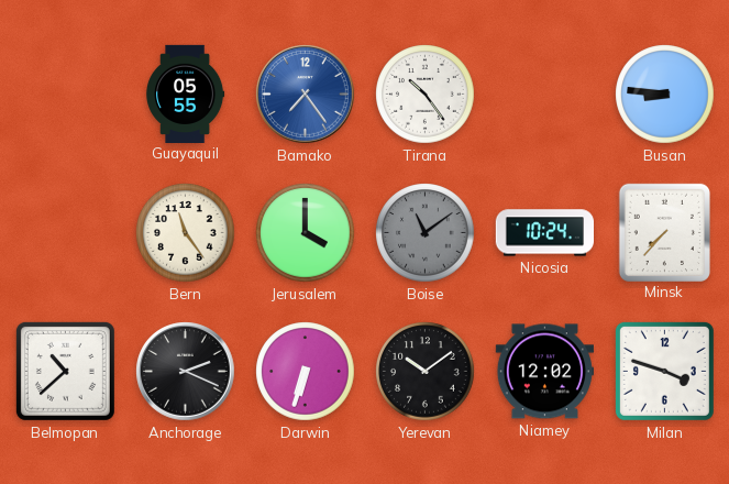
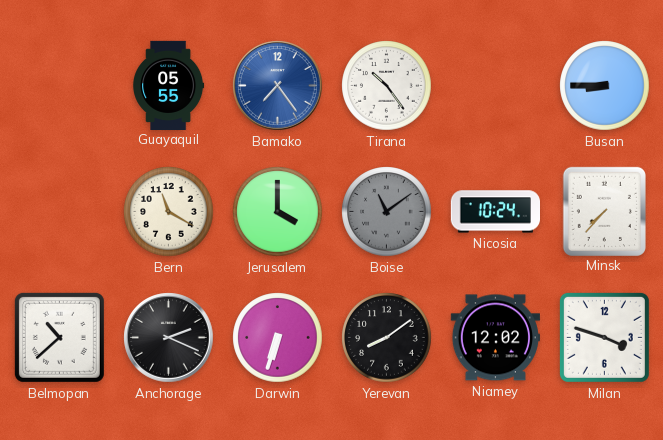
Busan: 8:46 -> 8:45 (605, 86)
Bern: 11:24 -> 11:20 (169, 212)
Yerevan: 10:09 -> 8:09 (387, 338)
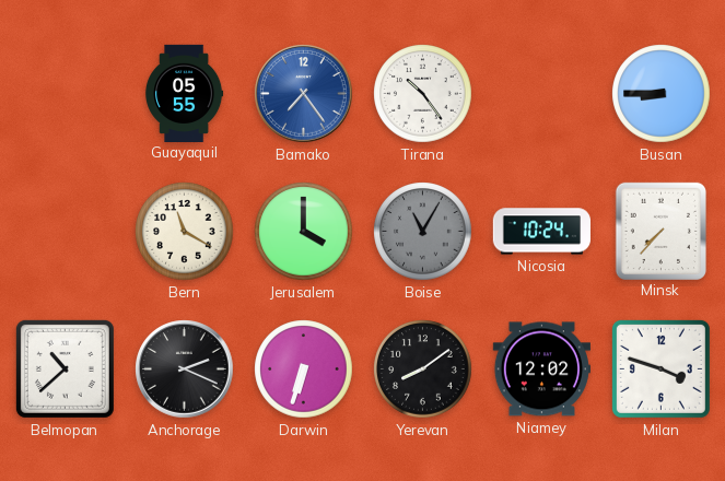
Boise: 11:09 -> 11:05 (423, 232)
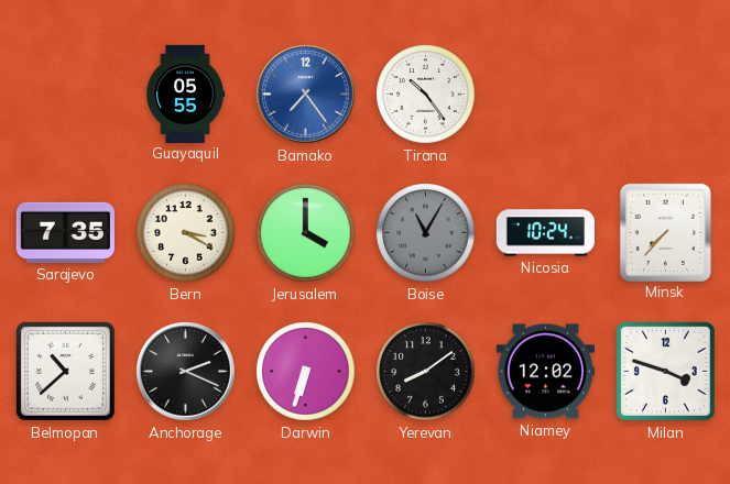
Busan: 8:45 -> none (662, 94)
Sarajevo: none -> 7:35 (65, 232)
Bern: 11:20 -> 3:20 (186, 233)
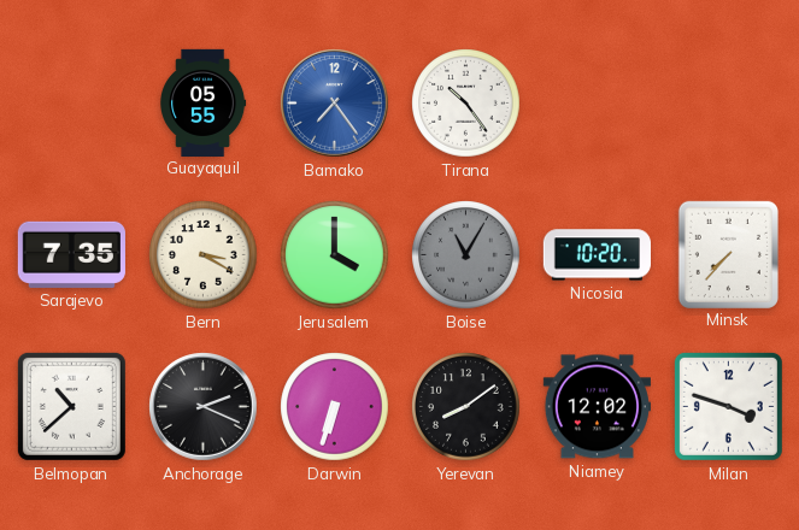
Nicosia: 10:24 -> 10:20 (597, 255)
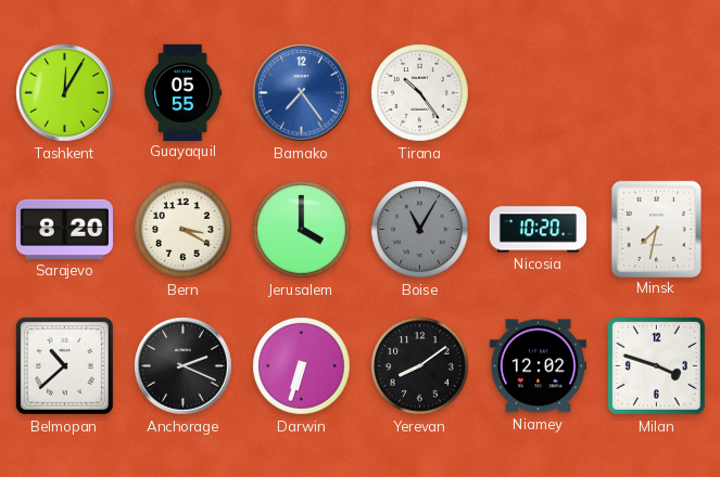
Tashkent: none -> 12:05 (65, 93)
Sarajevo: 7:35 -> 8:20 (64, 229)
Minsk: 7:37 -> 7:32 (656, 229)
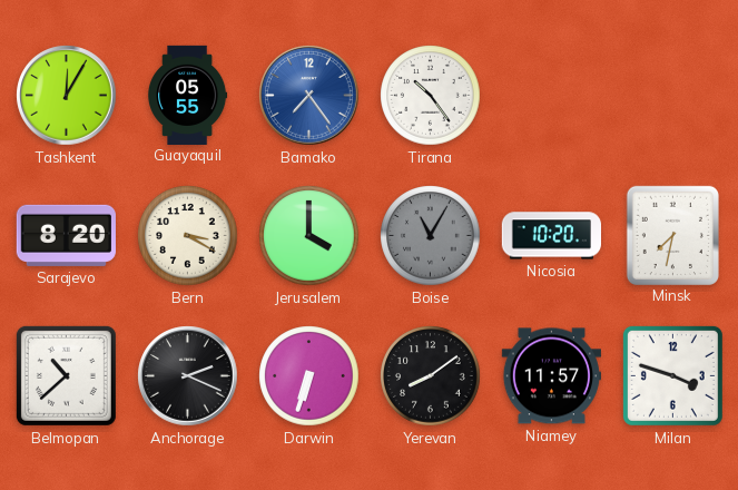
Niamey: 12:02 -> 11:57 (551, 376)
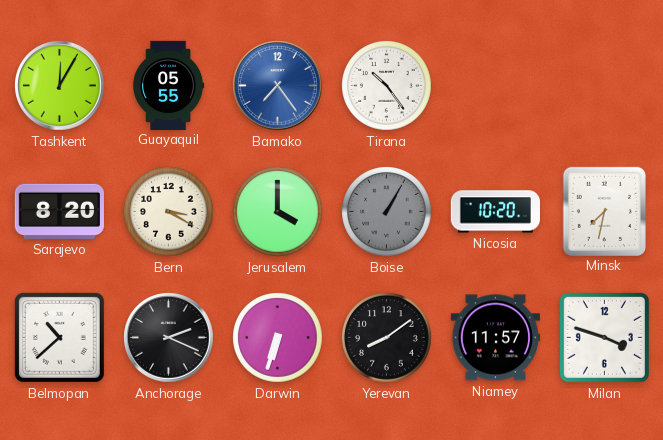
Boise: 11:05 -> 1:05 (387, 212)
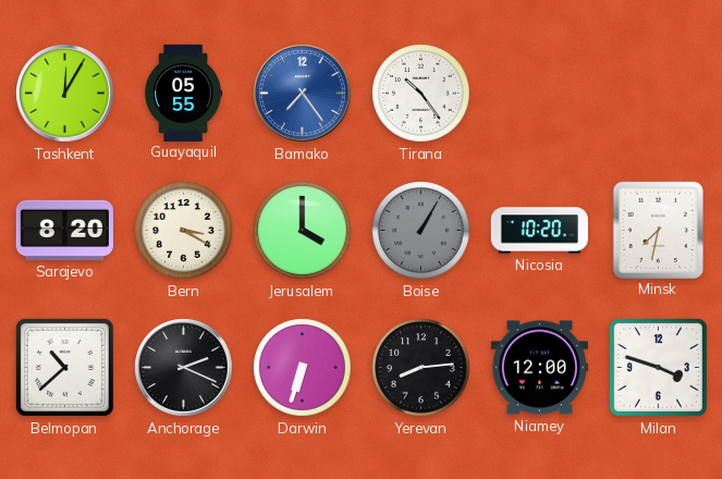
Yerevan: 8:09 -> 8:14 (421, 368)
Niamey: 11:57 -> 12:00 (539, 368)
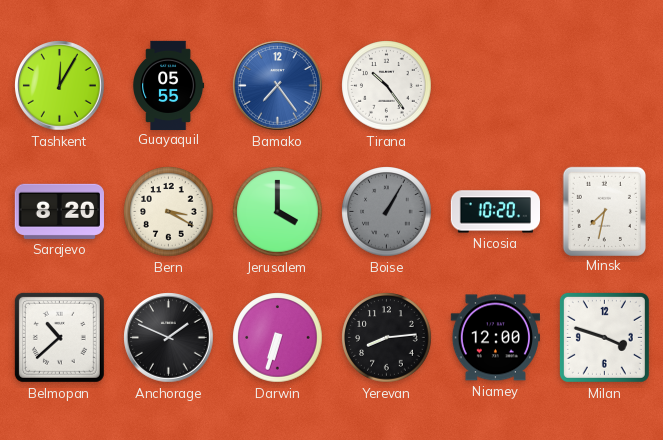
Anchorage: 2:19 -> 1:49 (169, 338)
